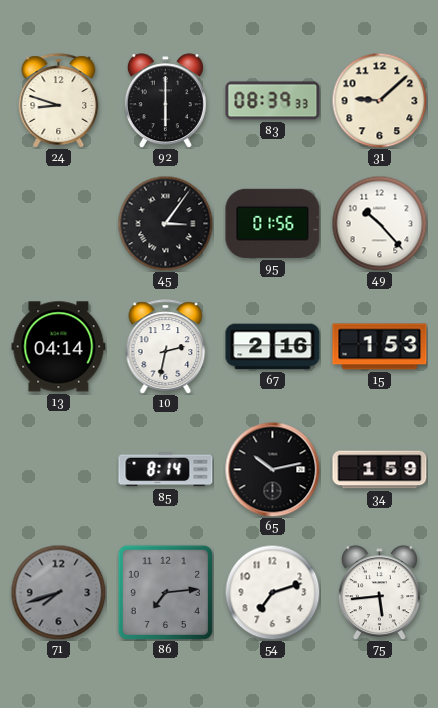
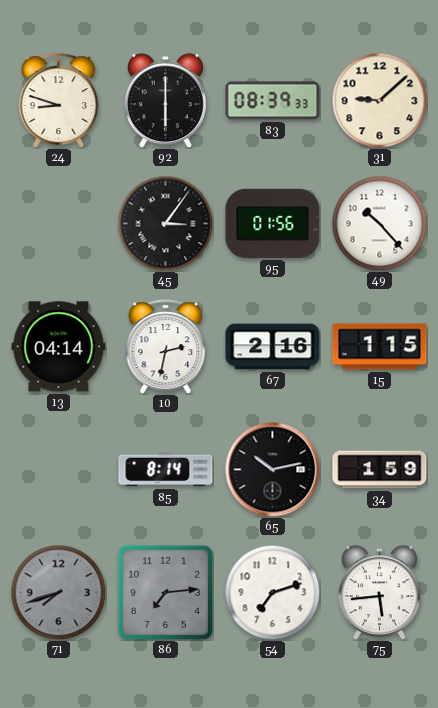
15: 1:53 -> 1:15 (380, 347)
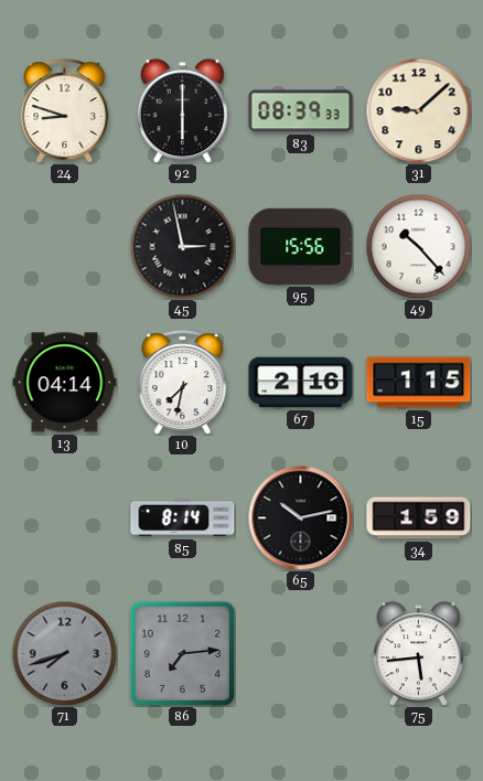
45: 3:06 -> 2:58 (182, 246)
95: 01:56 -> 15:56 (301, 246)
10: 2:32 -> 7:32 (183, 383)
54: 7:12 -> none (272, 592)
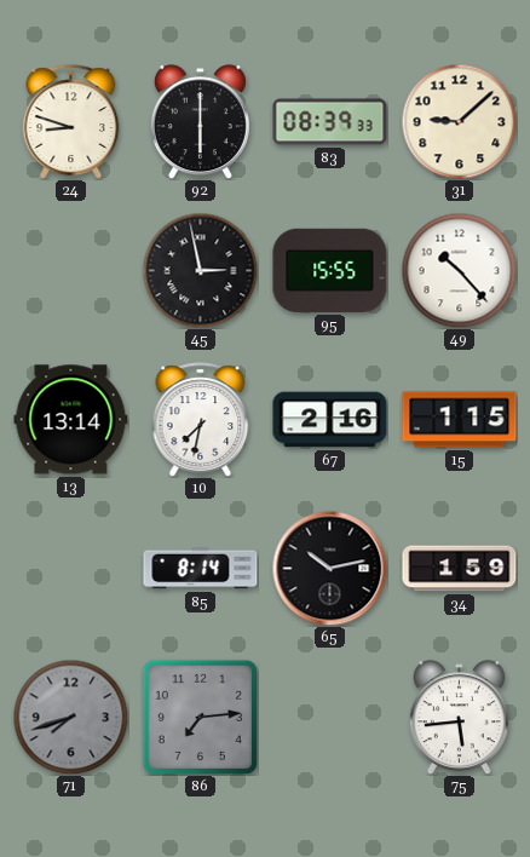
95: 15:56 -> 15:55 (330, 270)
13: 04:14 -> 13:14 (71, 420)
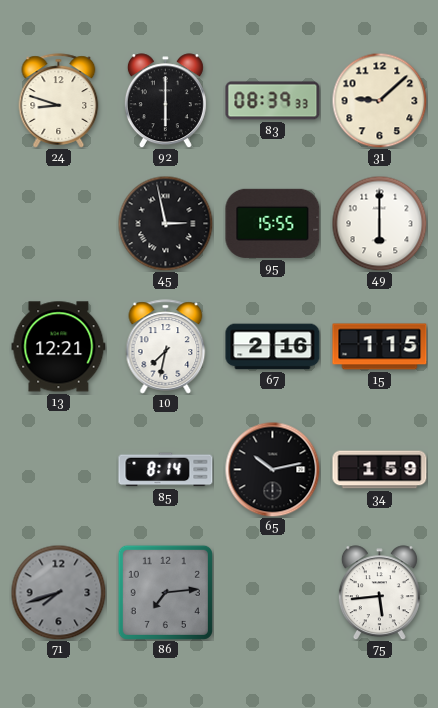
49: 10:23 -> 6:00 (379, 223)
13: 13:14 -> 12:21 (59, 347)
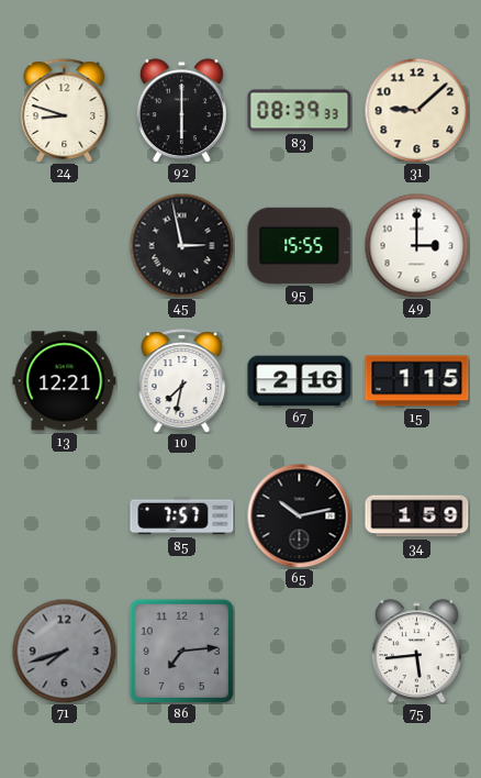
49: 6:00 -> 3:00 (416, 245)
85: 8:14 -> 7:57 (182, 516)
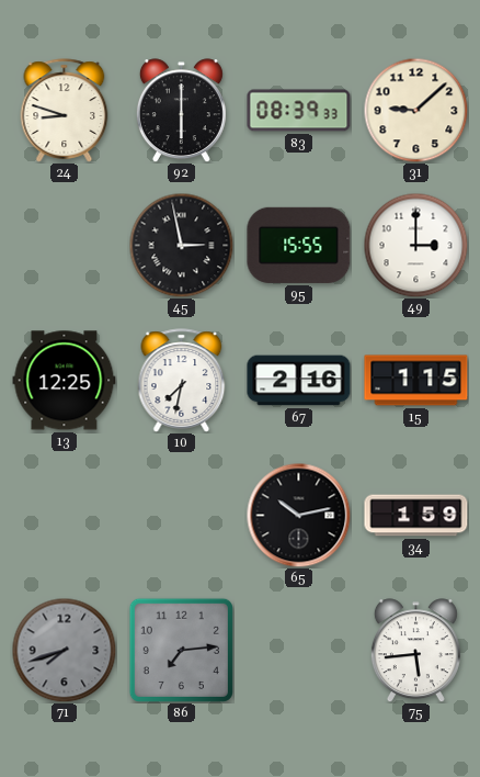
13: 12:21 -> 12:25 (65, 381)
85: 7:57 -> none (182, 516)
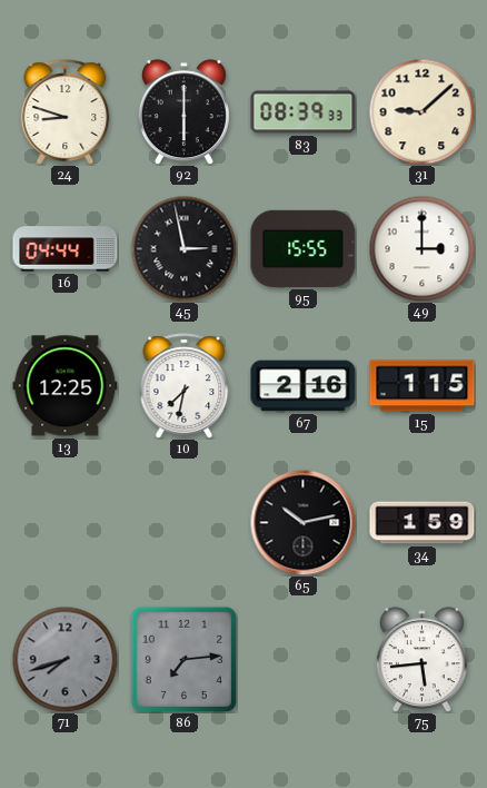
16: none -> 04:44 (66, 249)
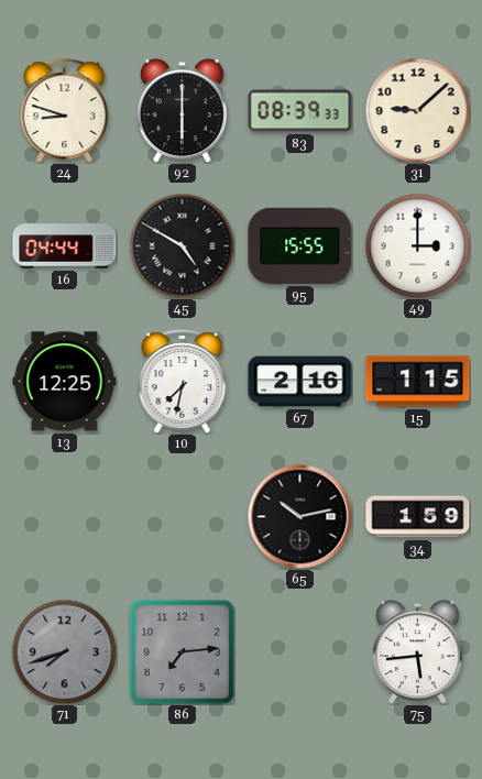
45: 2:58 -> 4:50 (182, 245)
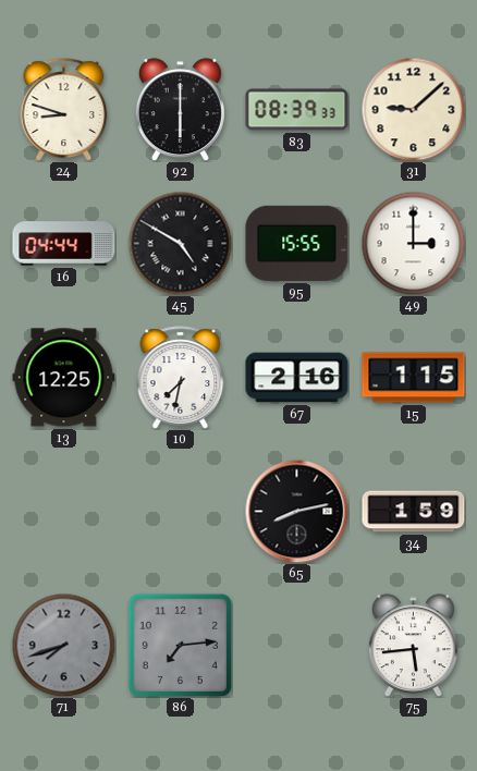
65: 10:13 -> 8:13 (296, 511)
